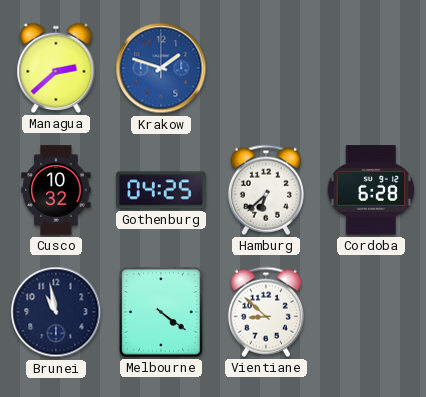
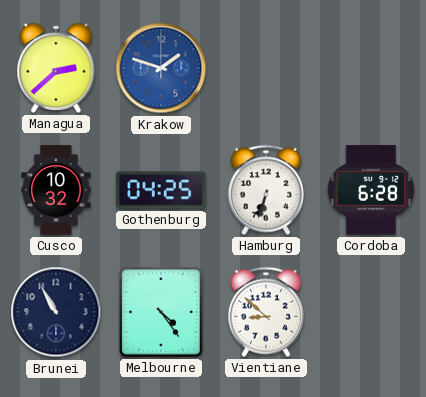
Hamburg: 6:38 -> 6:33 (266, 190)
Brunei: 10:58 -> 10:55 (56, 312)
Melbourne: 4:21 -> 4:24 (161, 312)
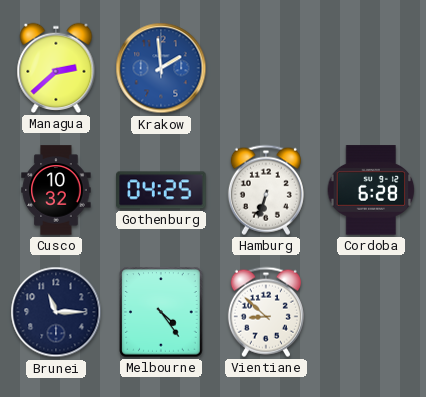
Krakow: 1:48 -> 1:59 (161, 68)
Brunei: 10:55 -> 11:15 (56, 312)
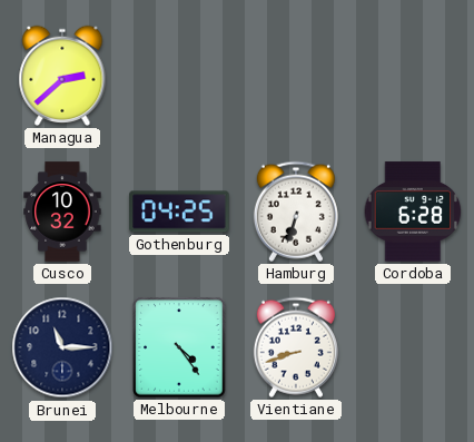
Krakow: 1:59 -> none (161, 68)
Vientiane: 8:52 -> 8:42 (296, 347)
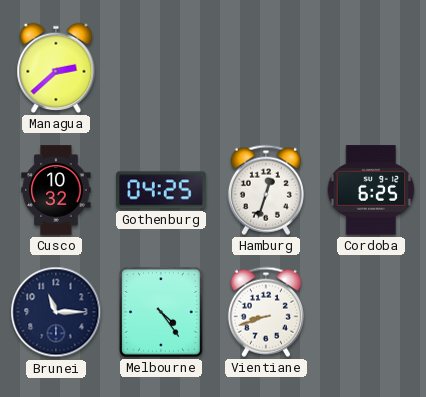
Hamburg: 6:33 -> 12:33 (266, 190)
Cordoba: 6:28 -> 6:25 (371, 190)
